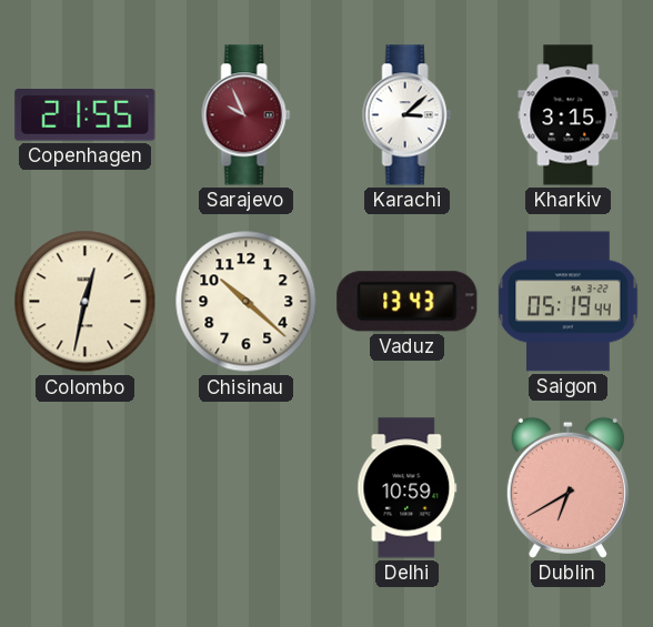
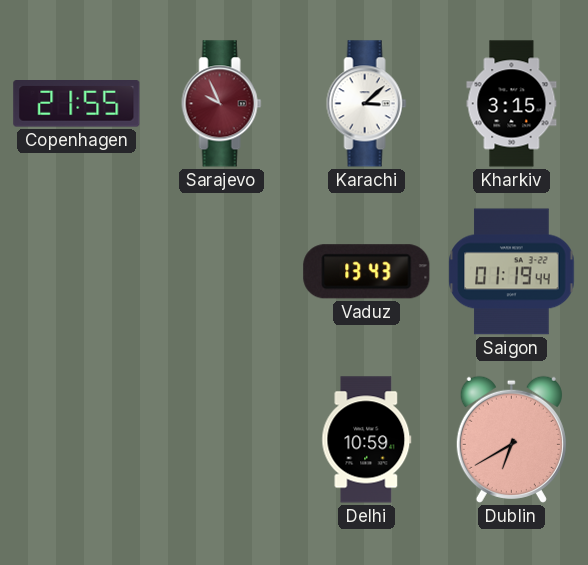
Colombo: 12:32 -> none (86, 302)
Chisinau: 10:22 -> none (247, 302)
Saigon: 05:19 -> 01:19 (512, 272)
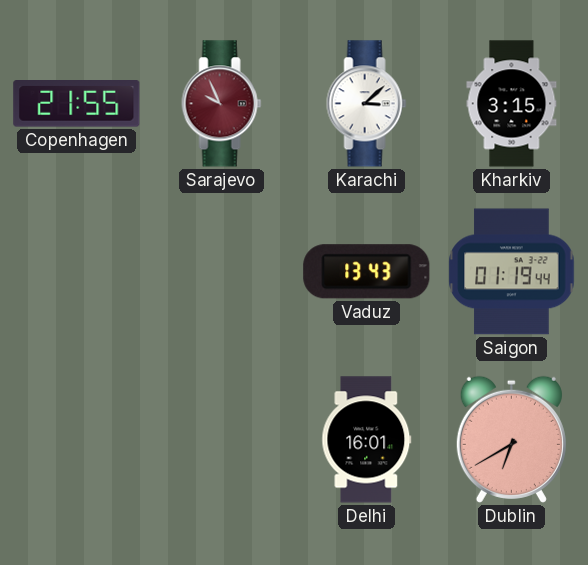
Delhi: 10:59 -> 16:01 (367, 440)
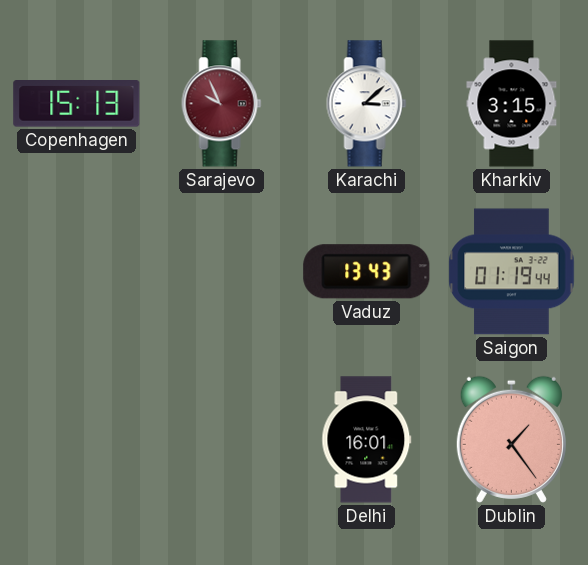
Copenhagen: 21:55 -> 15:13 (77, 104)
Dublin: 6:40 -> 1:24 (511, 439)
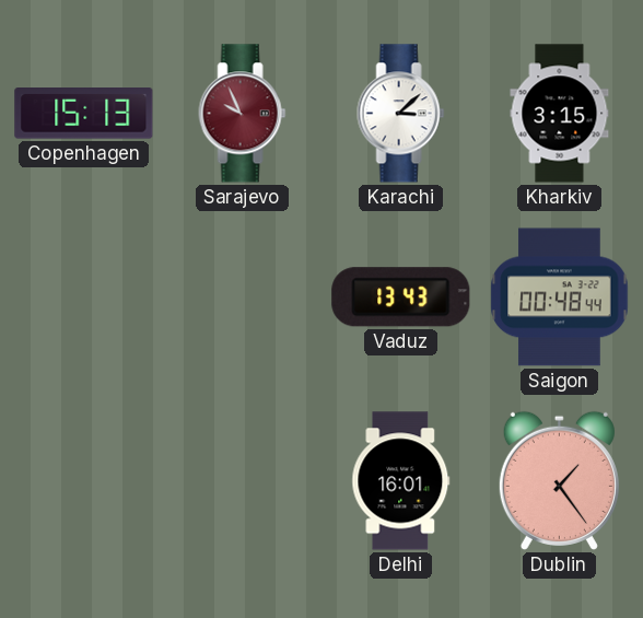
Saigon: 01:19 -> 00:48 (560, 298)
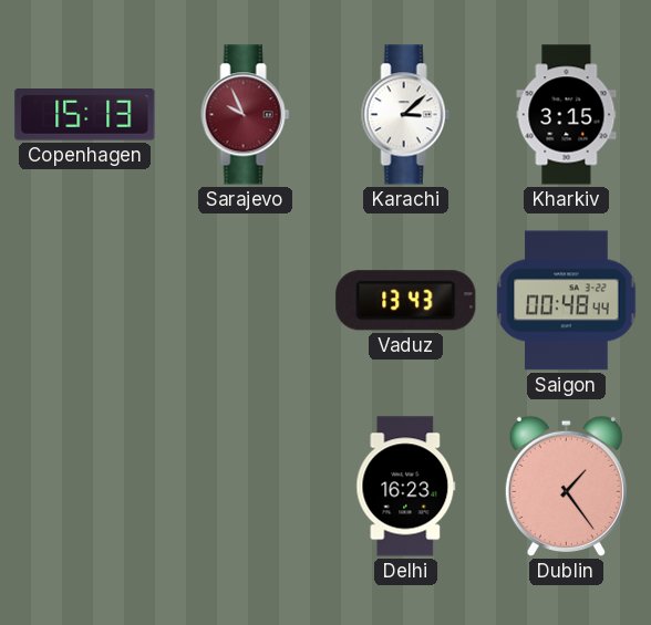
Delhi: 16:01 -> 16:23 (406, 487)
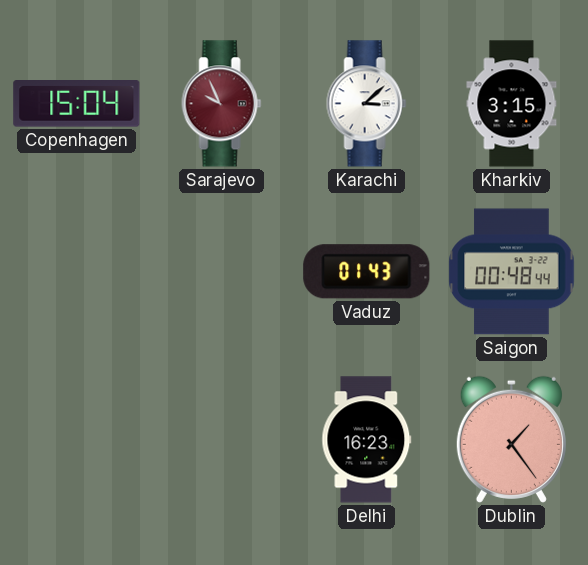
Copenhagen: 15:13 -> 15:04 (77, 104)
Vaduz: 13:43 -> 01:43 (367, 272)
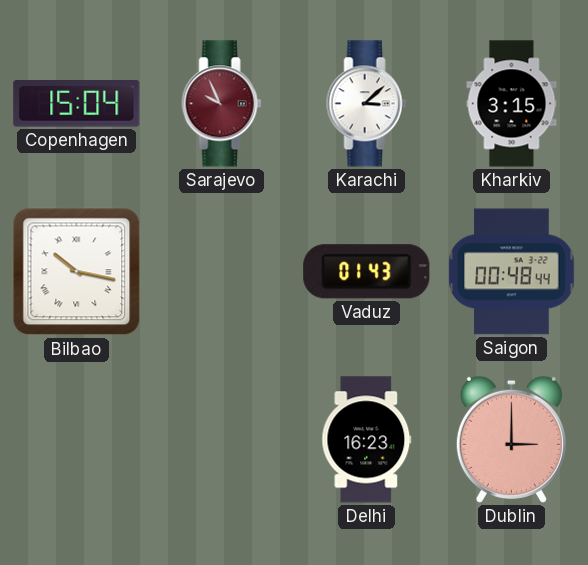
Bilbao: none -> 10:17 (77, 272)
Dublin: 1:24 -> 3:00 (511, 439)
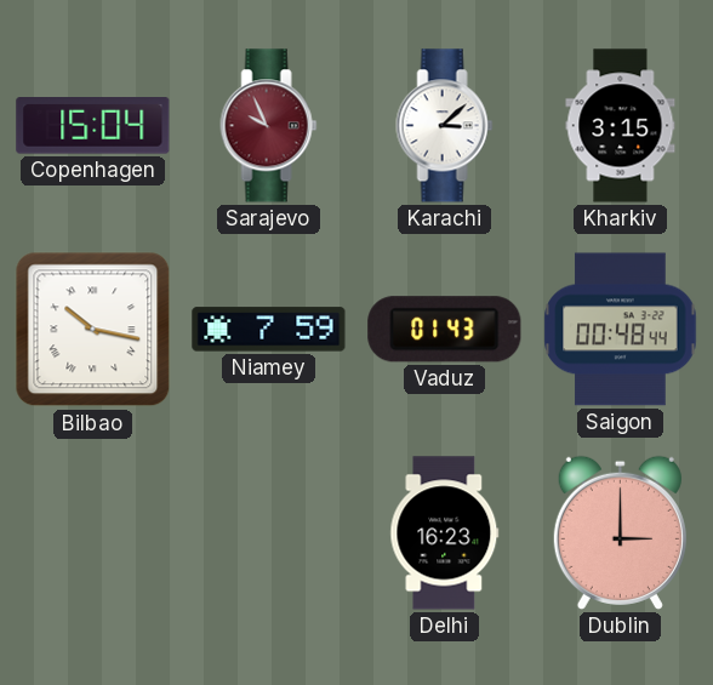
Niamey: none -> 7:59 (269, 330)
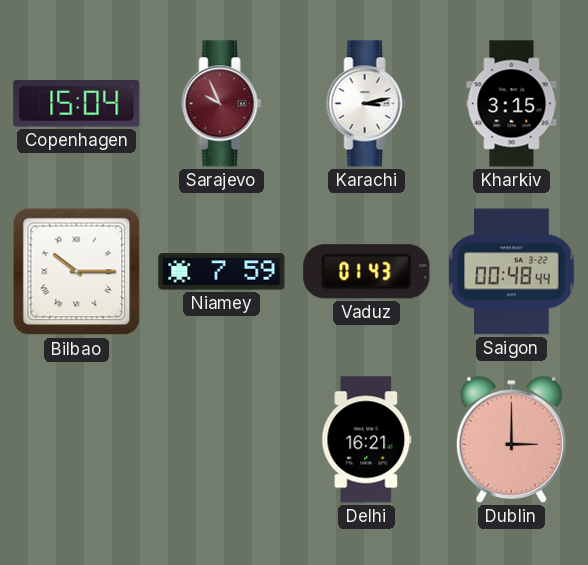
Karachi: 3:08 -> 3:13 (367, 104)
Bilbao: 10:17 -> 10:15 (77, 272)
Delhi: 16:23 -> 16:21 (367, 440)
